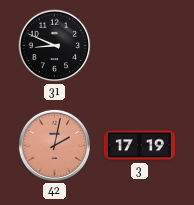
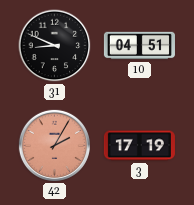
10: none -> 04:51 (139, 46)
42: 2:02 -> 2:05 (54, 145)
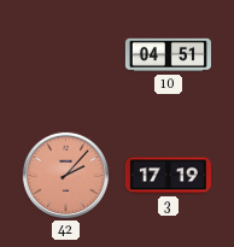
31: 8:49 -> none (55, 46)
42: 2:05 -> 2:07 (65, 175)
